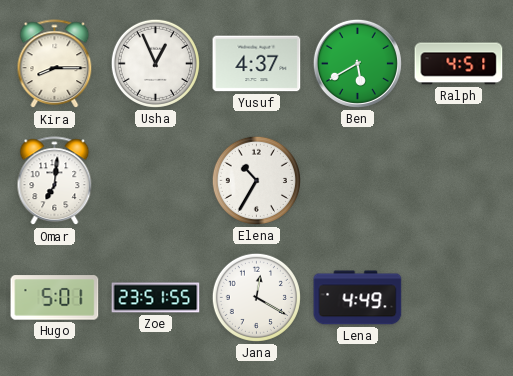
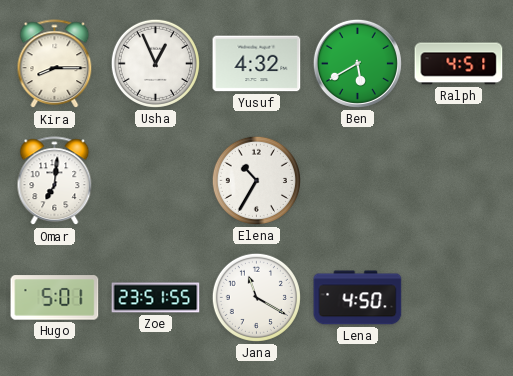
Yusuf: 4:37 -> 4:32 (257, 64)
Jana: 12:20 -> 11:20 (256, 297)
Lena: 4:49 -> 4:50 (358, 298)
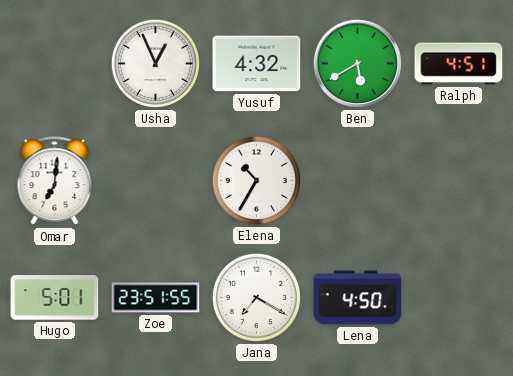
Kira: 8:15 -> none (55, 64)
Jana: 11:20 -> 7:20 (256, 297)
